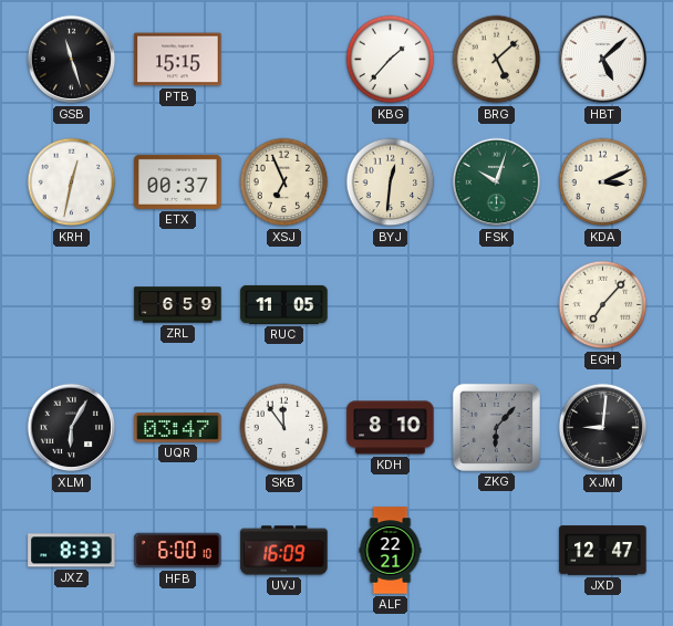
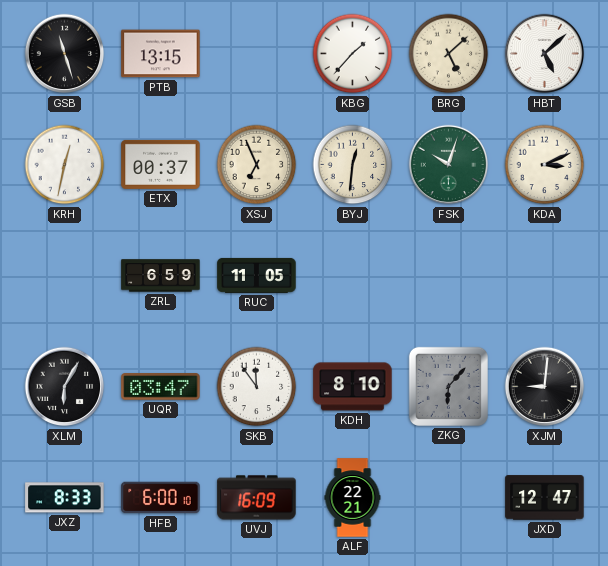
PTB: 15:15 -> 13:15 (161, 54)
EGH: 7:07 -> none (603, 305)
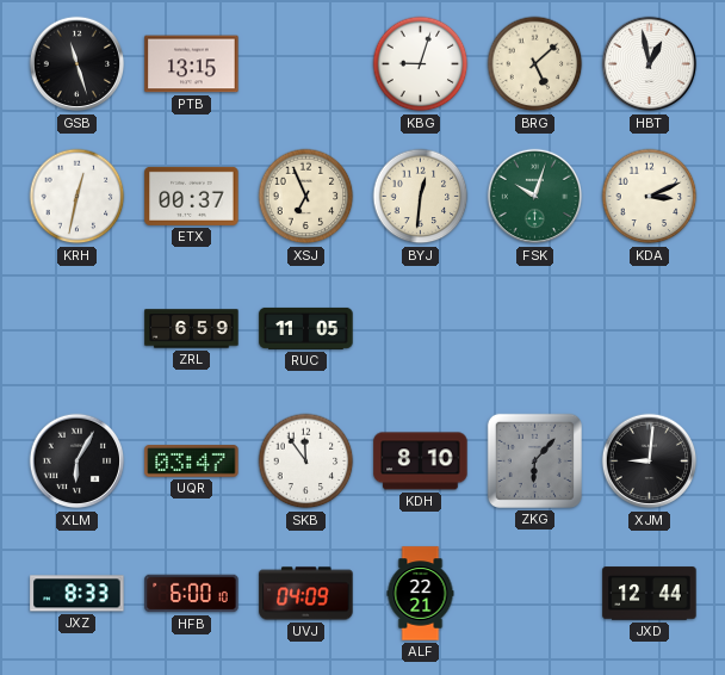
KBG: 1:37 -> 9:03 (421, 64)
HBT: 5:08 -> 12:58 (650, 64)
UVJ: 16:09 -> 04:09 (306, 594)
JXD: 12:47 -> 12:44 (650, 594)
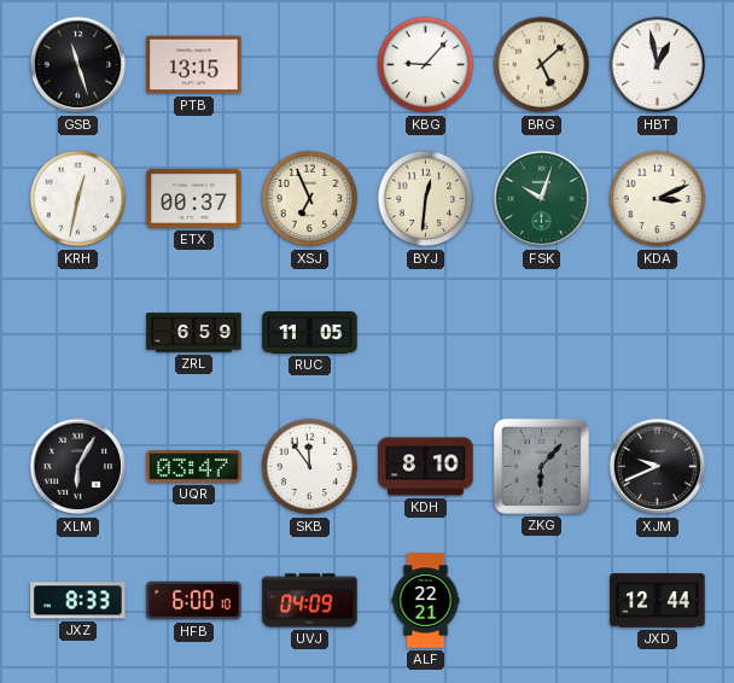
KBG: 9:03 -> 9:07 (426, 65)
XJM: 9:01 -> 9:41 (658, 467)
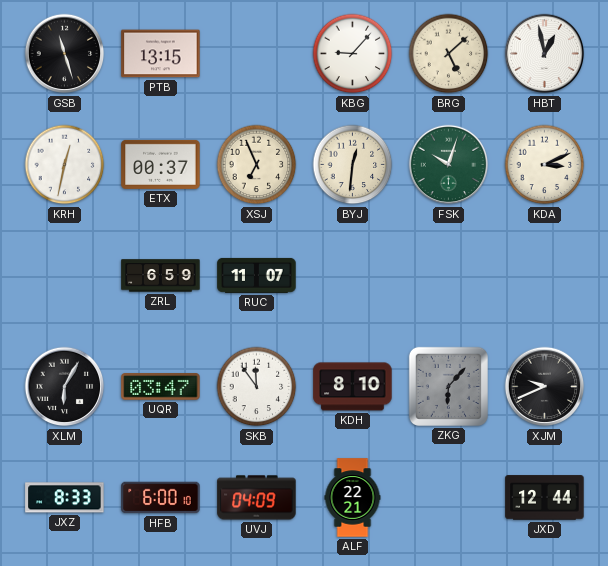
RUC: 11:05 -> 11:07 (257, 275)
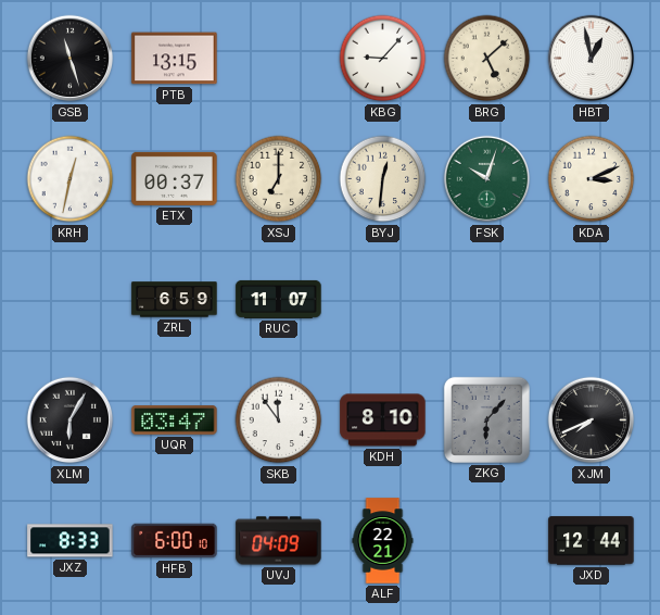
XSJ: 6:56 -> 7:00 (279, 179)
XJM: 9:41 -> 7:41 (592, 421)
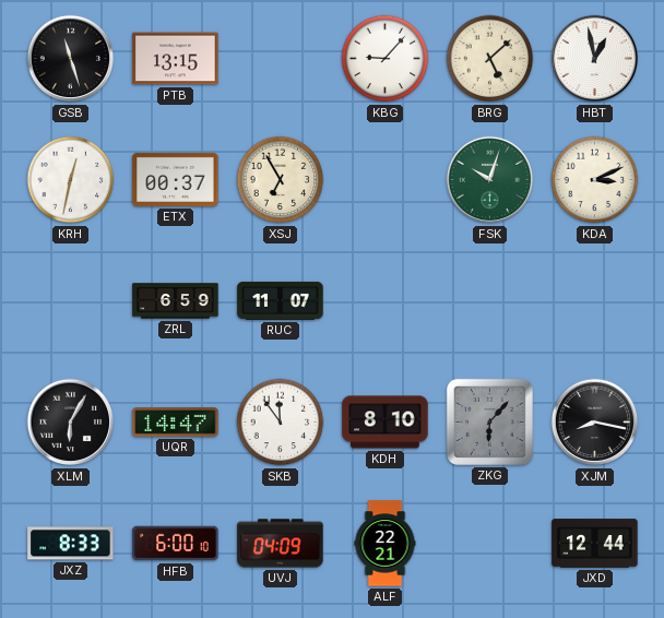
XSJ: 7:00 -> 6:55 (281, 180)
BYJ: 12:31 -> none (383, 179)
UQR: 03:47 -> 14:47 (176, 423)
XJM: 7:41 -> 8:17 (595, 423)
